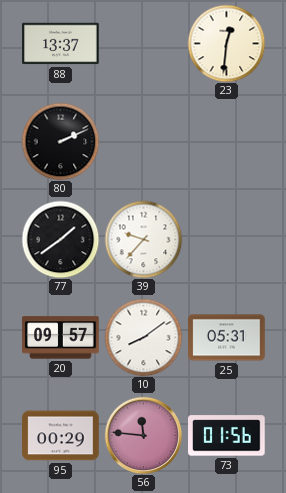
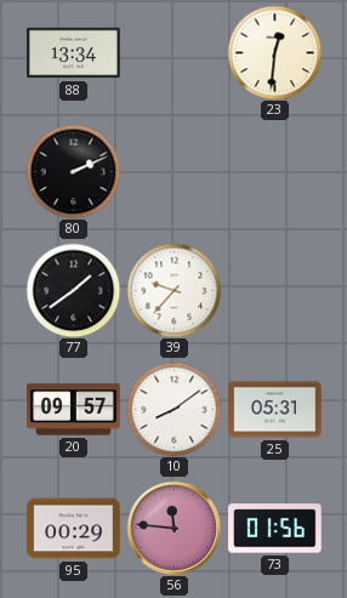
88: 13:37 -> 13:34 (74, 53)
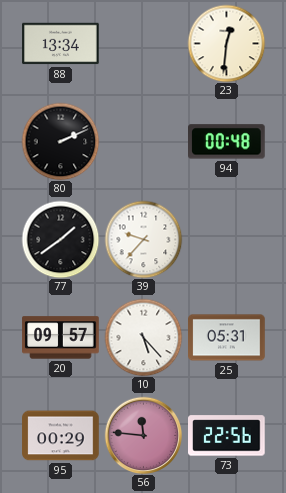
94: none -> 00:48 (227, 142)
10: 8:09 -> 5:23 (143, 337)
73: 01:56 -> 22:56 (227, 436)
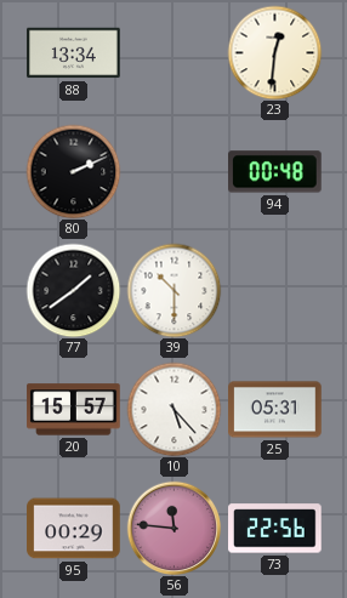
39: 9:37 -> 10:30 (173, 290)
20: 09:57 -> 15:57 (74, 410)
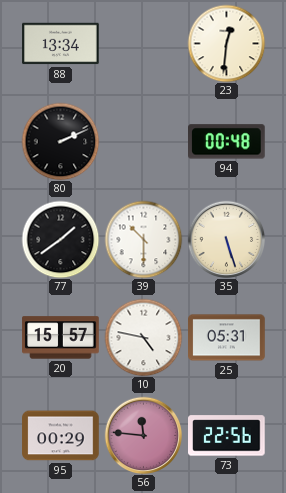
35: none -> 5:27 (226, 239)
10: 5:23 -> 4:47 (143, 337)
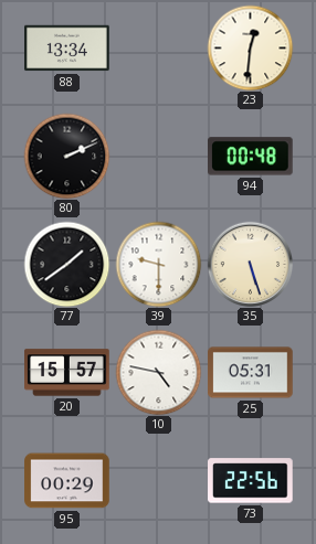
39: 10:30 -> 9:30 (158, 264)
56: 11:46 -> none (143, 435)
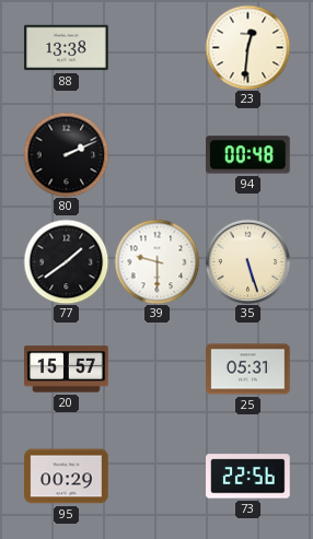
88: 13:34 -> 13:38 (67, 48)
10: 4:47 -> none (158, 372)
